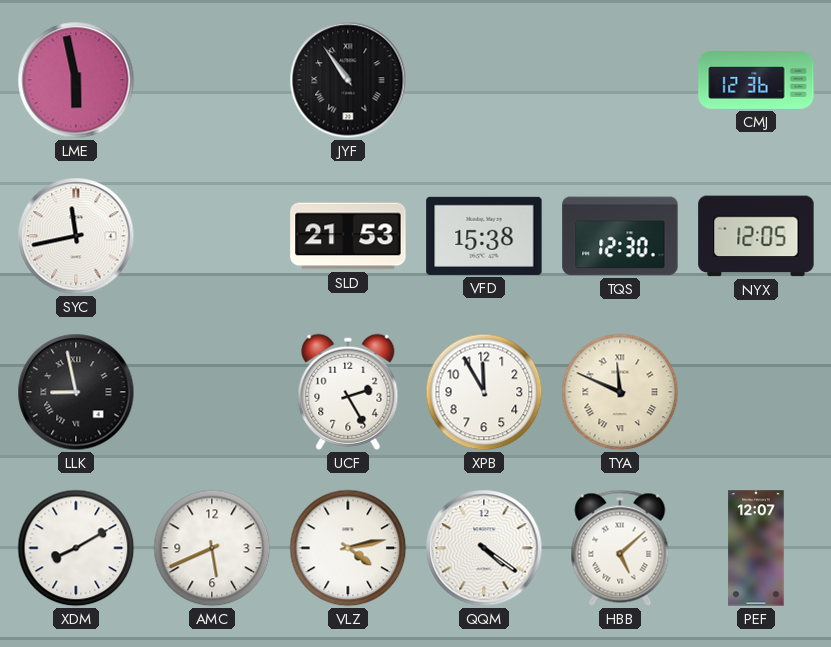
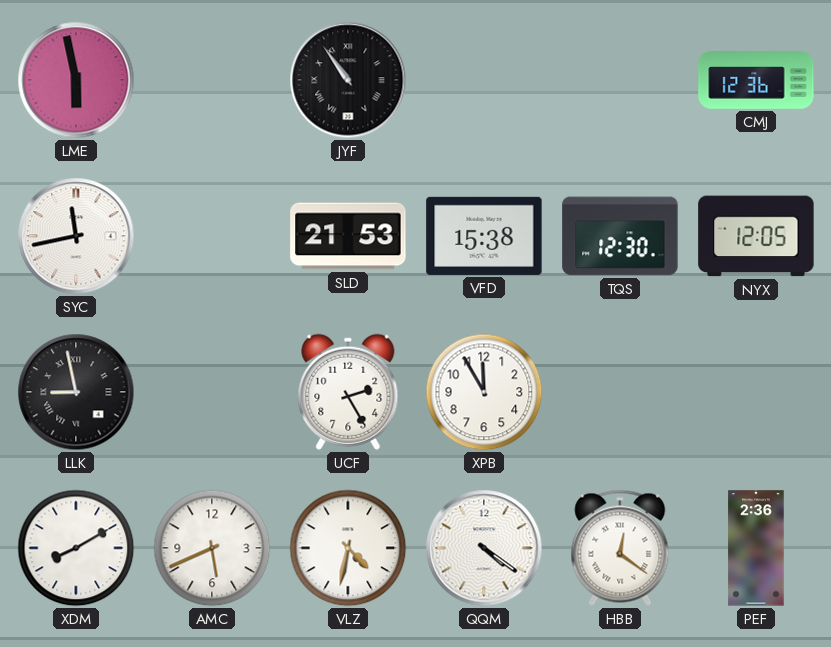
TYA: 11:49 -> none (620, 392)
VLZ: 4:13 -> 4:32 (348, 548)
HBB: 5:08 -> 12:21 (620, 548)
PEF: 12:07 -> 2:36 (756, 548)
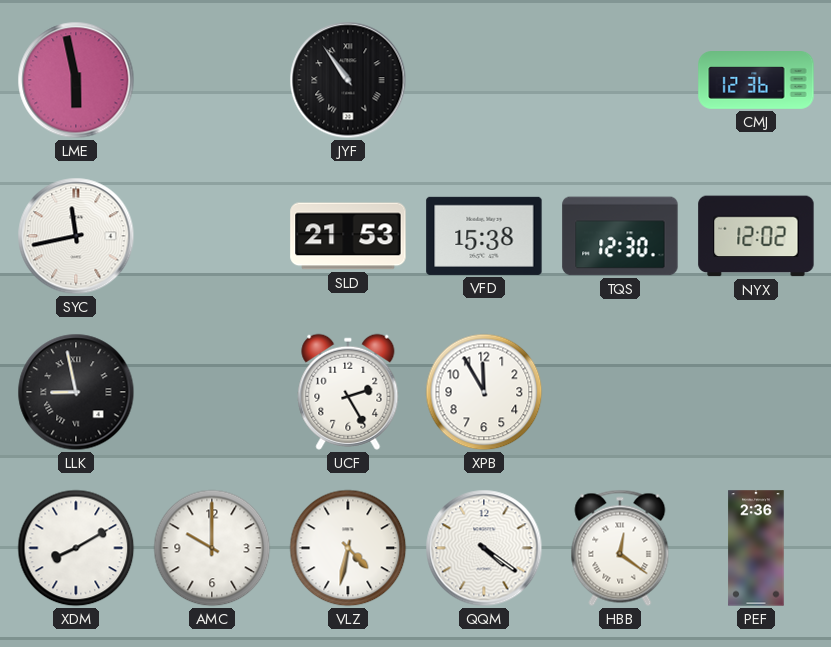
NYX: 12:05 -> 12:02 (756, 236)
AMC: 5:41 -> 10:00 (212, 548)
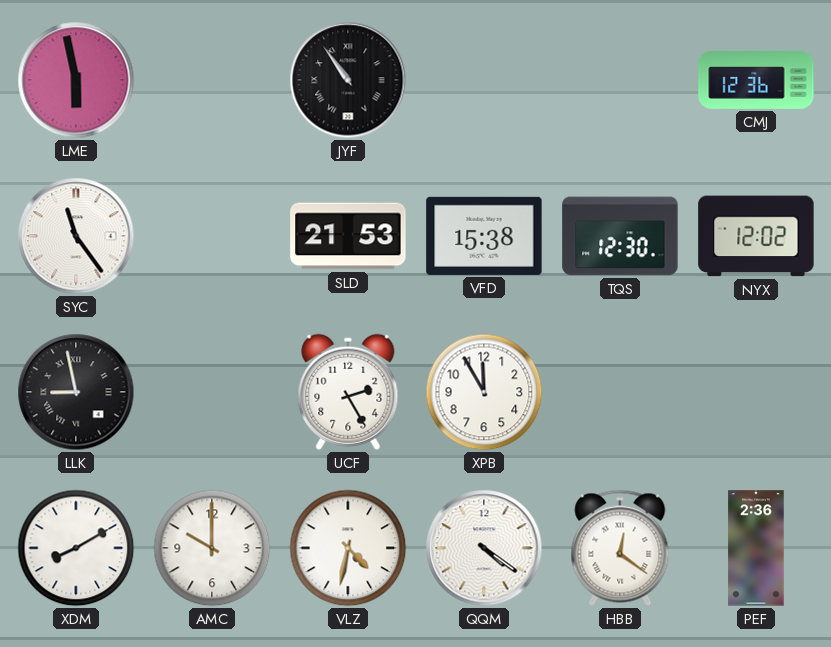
SYC: 11:43 -> 11:24 (76, 236)
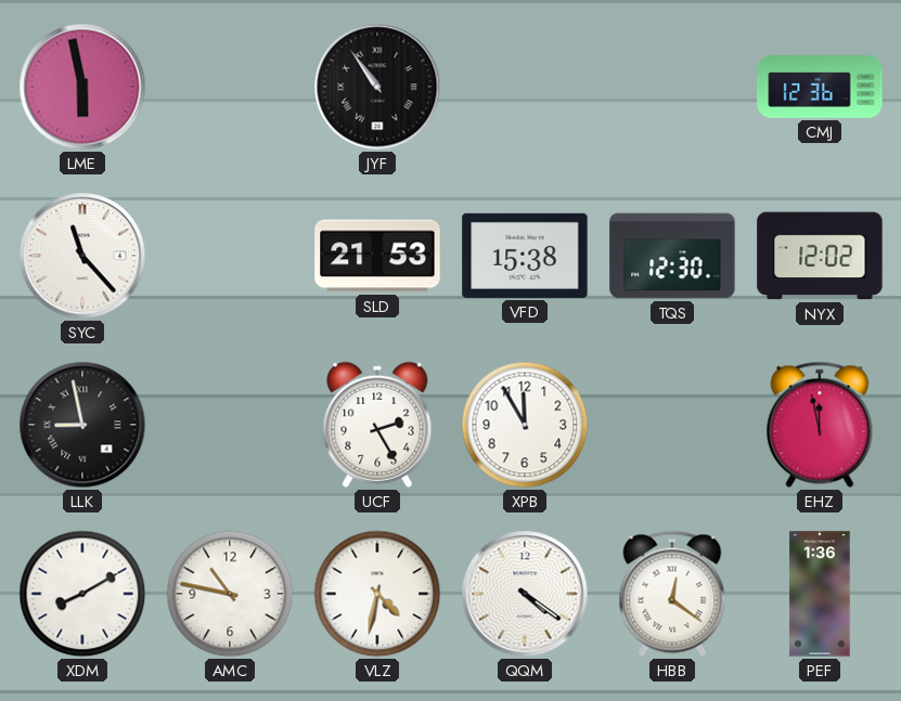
SYC: 11:24 -> 11:23 (82, 256)
EHZ: none -> 11:58 (820, 425)
AMC: 10:00 -> 10:47 (230, 594)
PEF: 2:36 -> 1:36 (820, 594)
